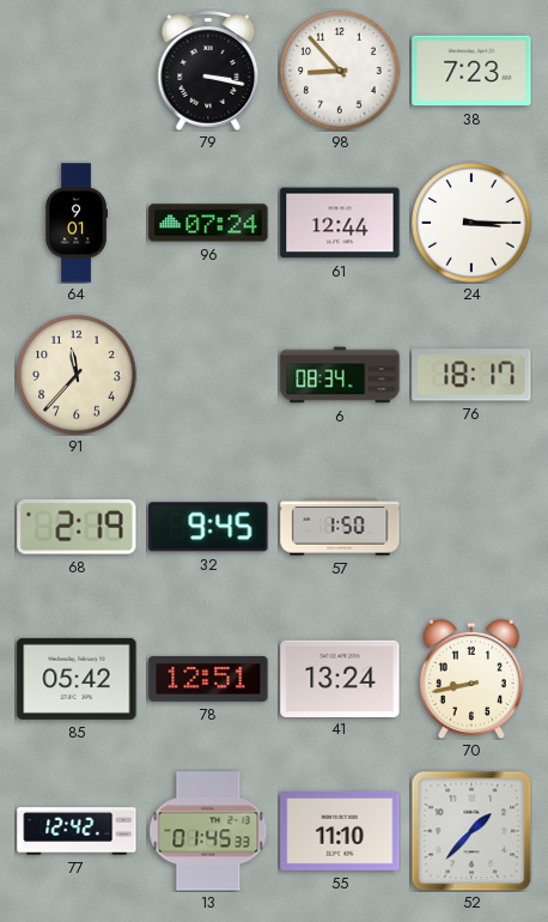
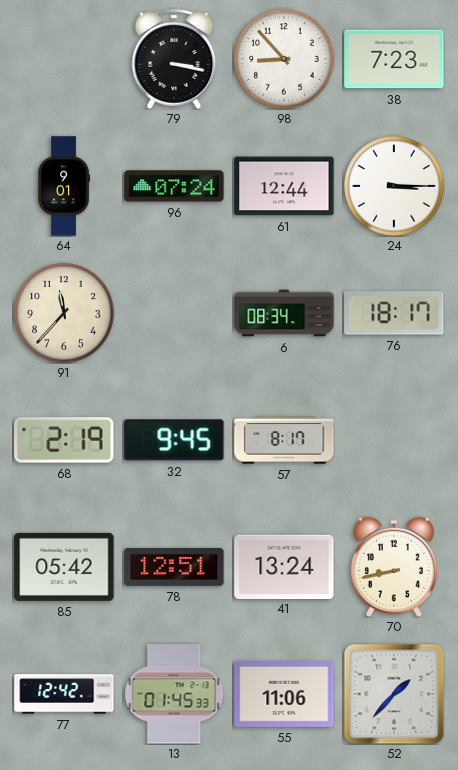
57: 1:50 -> 8:17 (284, 440)
55: 11:10 -> 11:06 (284, 695)
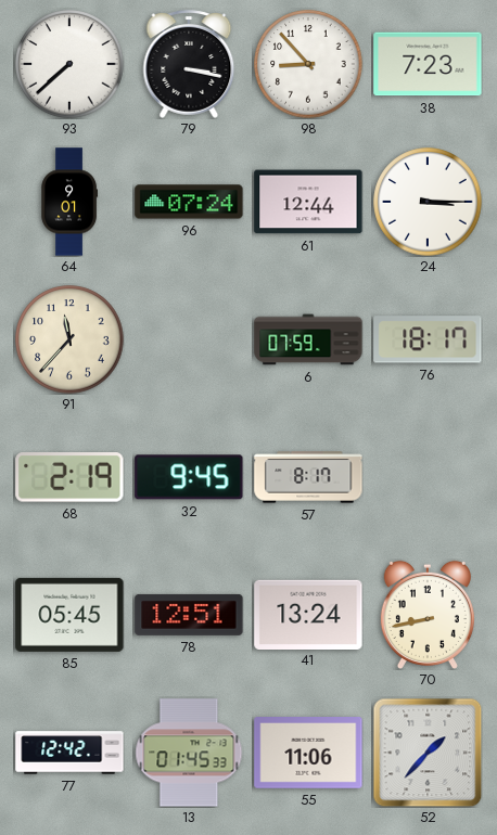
93: none -> 7:38 (69, 64)
6: 08:34 -> 07:59 (308, 339)
85: 05:42 -> 05:45 (69, 615)
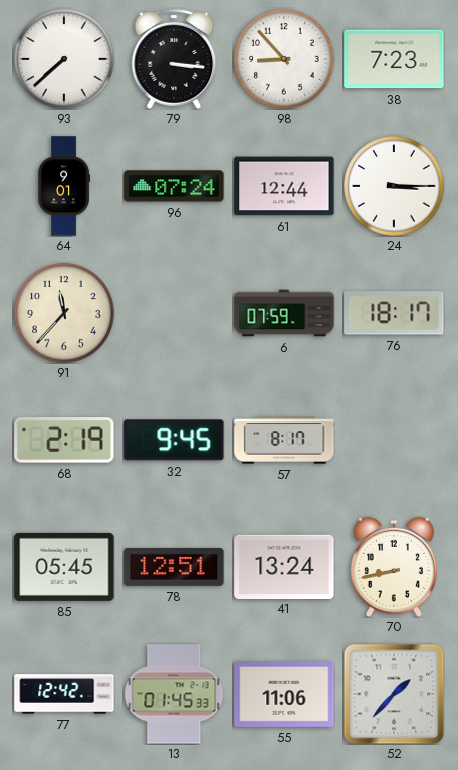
79: 3:17 -> 3:16 (174, 59)
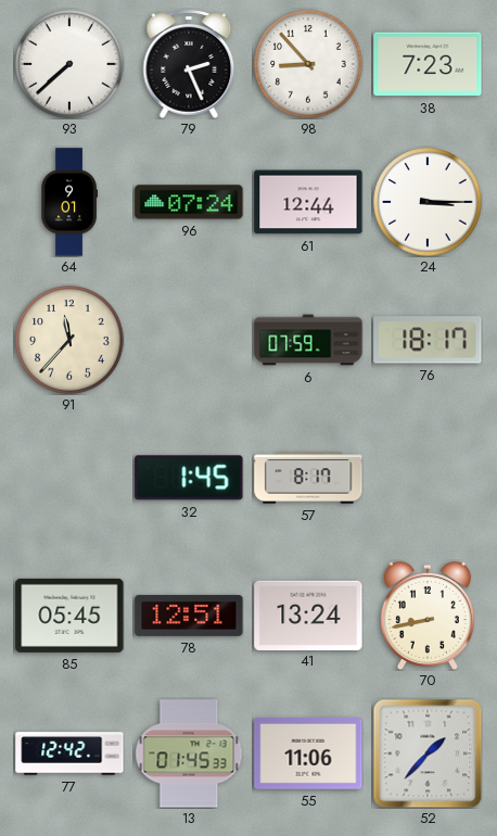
79: 3:16 -> 2:26 (189, 64)
68: 2:19 -> none (64, 440)
32: 9:45 -> 1:45 (189, 478)
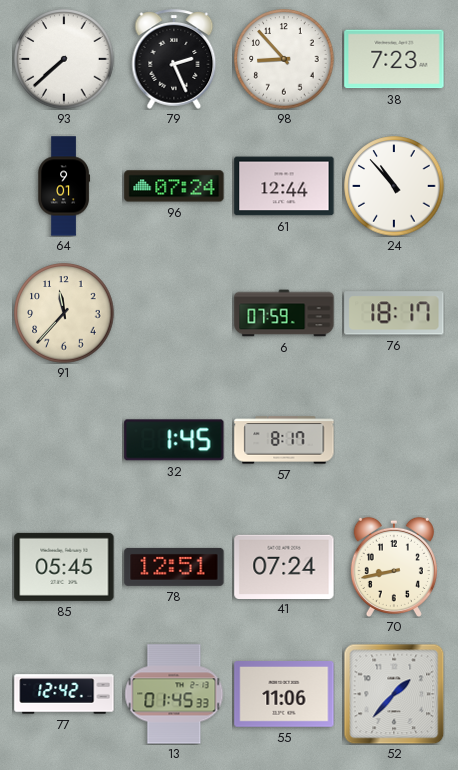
24: 3:15 -> 10:53 (394, 186)
41: 13:24 -> 07:24 (284, 566)
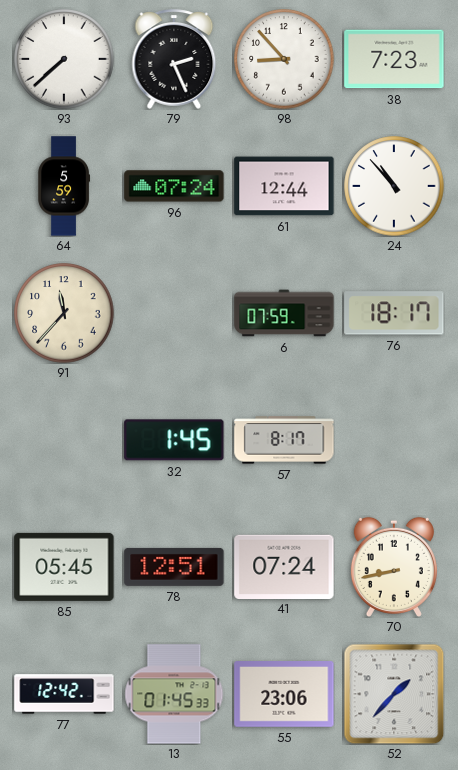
64: 9:01 -> 5:59 (63, 186)
55: 11:06 -> 23:06 (284, 695)
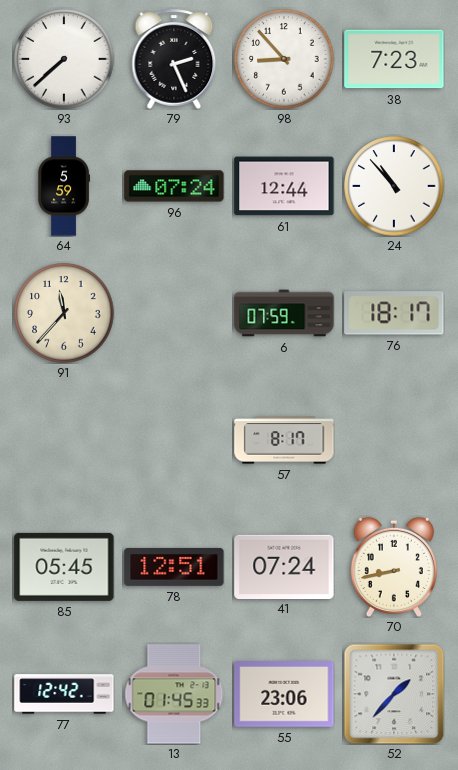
32: 1:45 -> none (174, 440)
